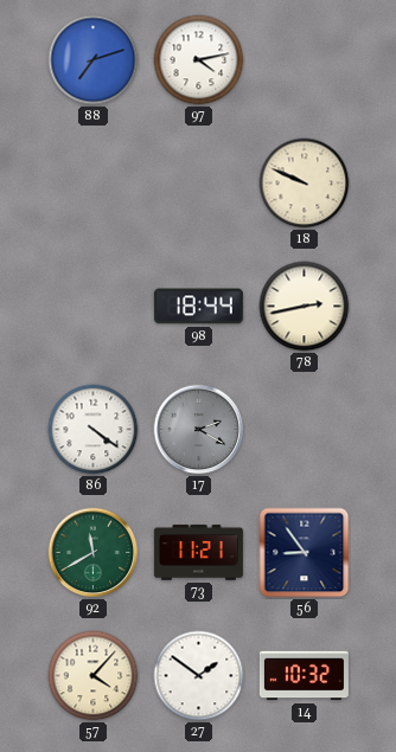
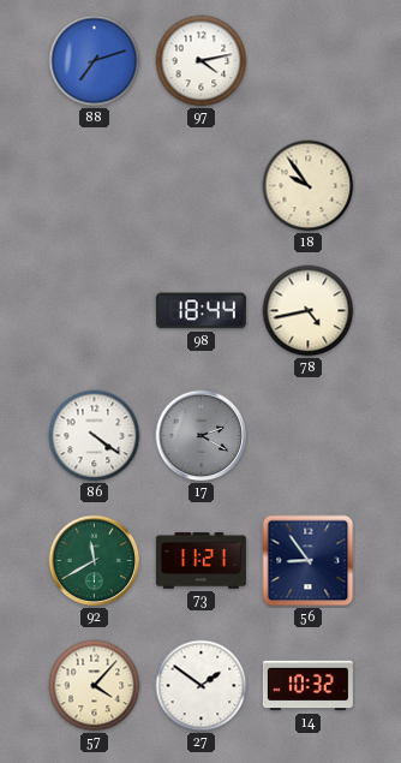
18: 9:49 -> 9:54 (309, 186)
78: 2:43 -> 4:43 (309, 311)
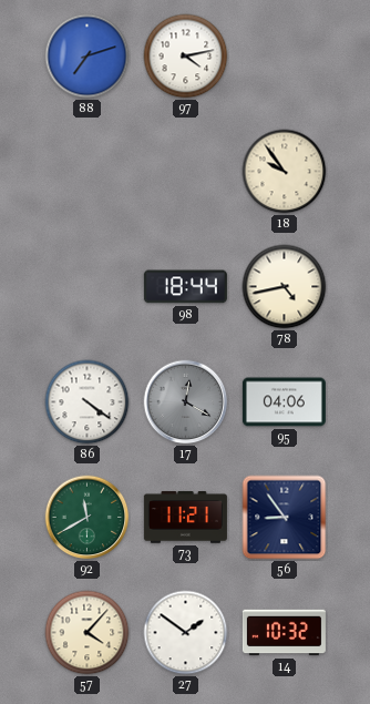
17: 2:20 -> 12:20 (186, 402)
95: none -> 04:06 (284, 402)
